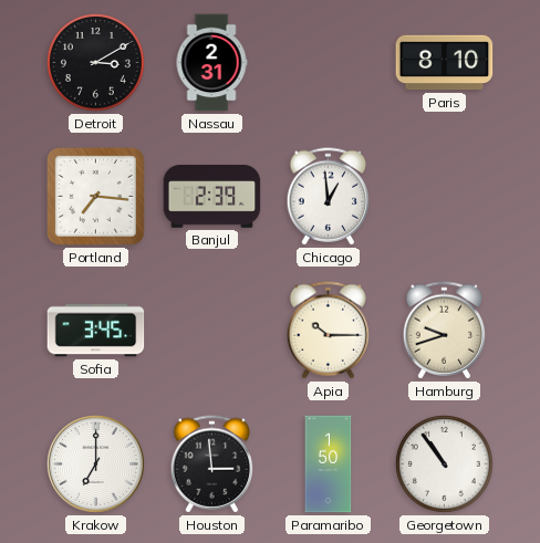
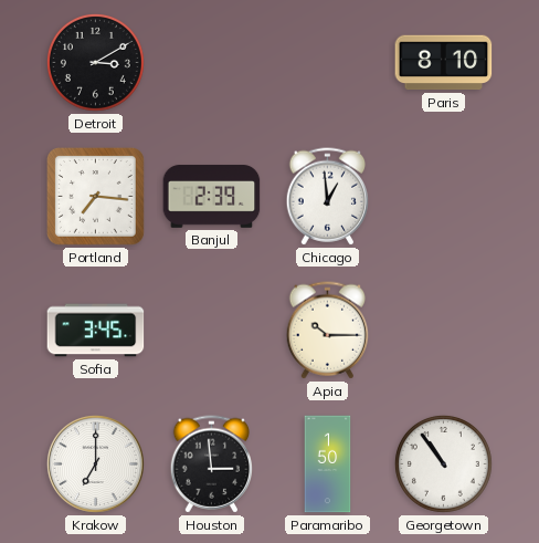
Nassau: 2:31 -> none (211, 63)
Hamburg: 9:42 -> none (445, 331)
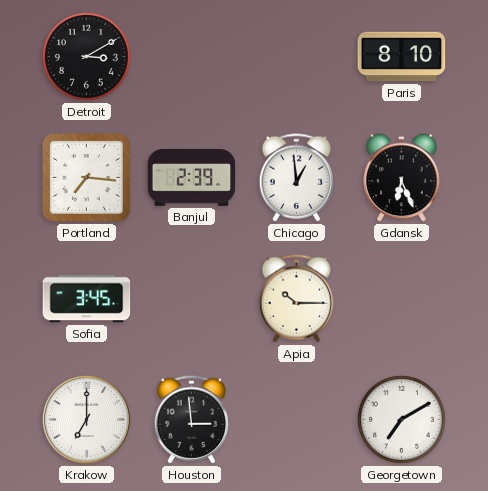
Gdansk: none -> 6:26 (402, 178)
Paramaribo: 1:50 -> none (328, 464)
Georgetown: 10:54 -> 7:10 (401, 419)
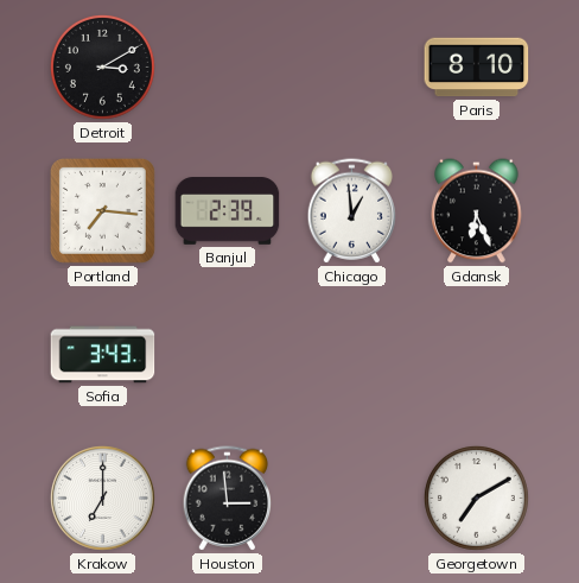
Sofia: 3:45 -> 3:43 (103, 355)
Apia: 10:15 -> none (297, 299)
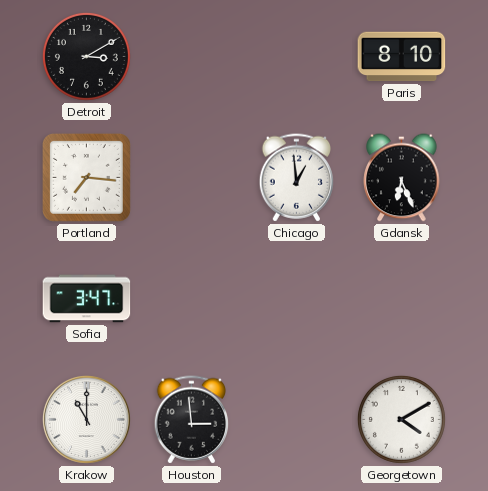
Banjul: 2:39 -> none (228, 211)
Sofia: 3:43 -> 3:47 (87, 299)
Krakow: 7:00 -> 11:00 (86, 419)
Georgetown: 7:10 -> 4:10 (401, 419)
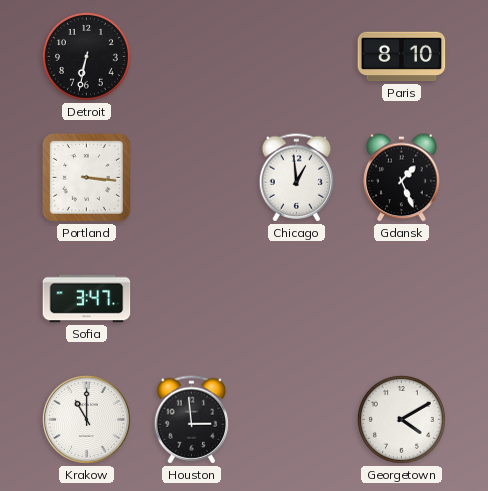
Detroit: 3:10 -> 6:32 (86, 56)
Portland: 7:16 -> 3:16 (86, 177)
Gdansk: 6:26 -> 1:26 (402, 178)
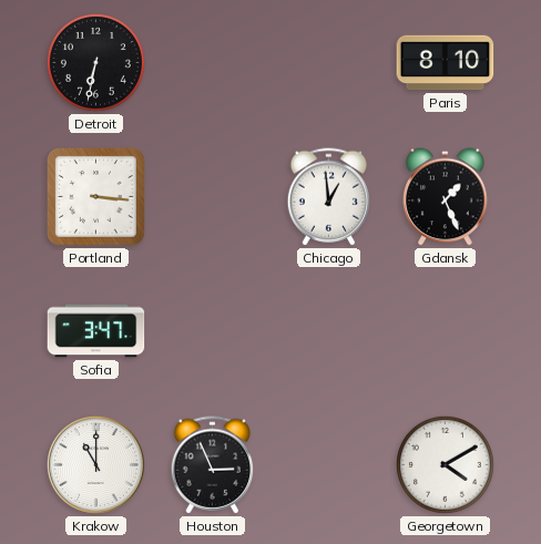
Houston: 2:59 -> 2:56 (213, 465)
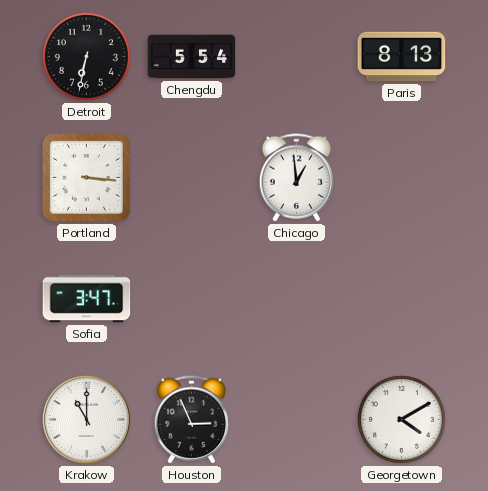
Chengdu: none -> 5:54 (192, 57)
Paris: 8:10 -> 8:13 (402, 57)
Gdansk: 1:26 -> none (446, 197)
